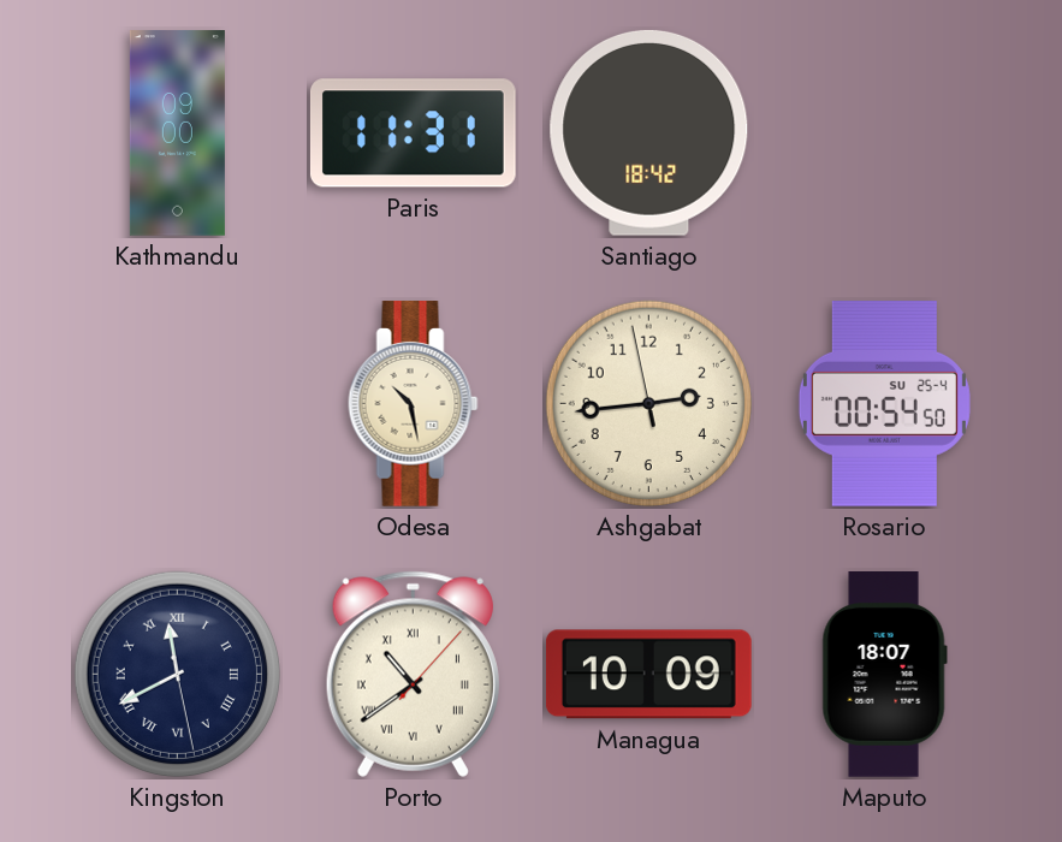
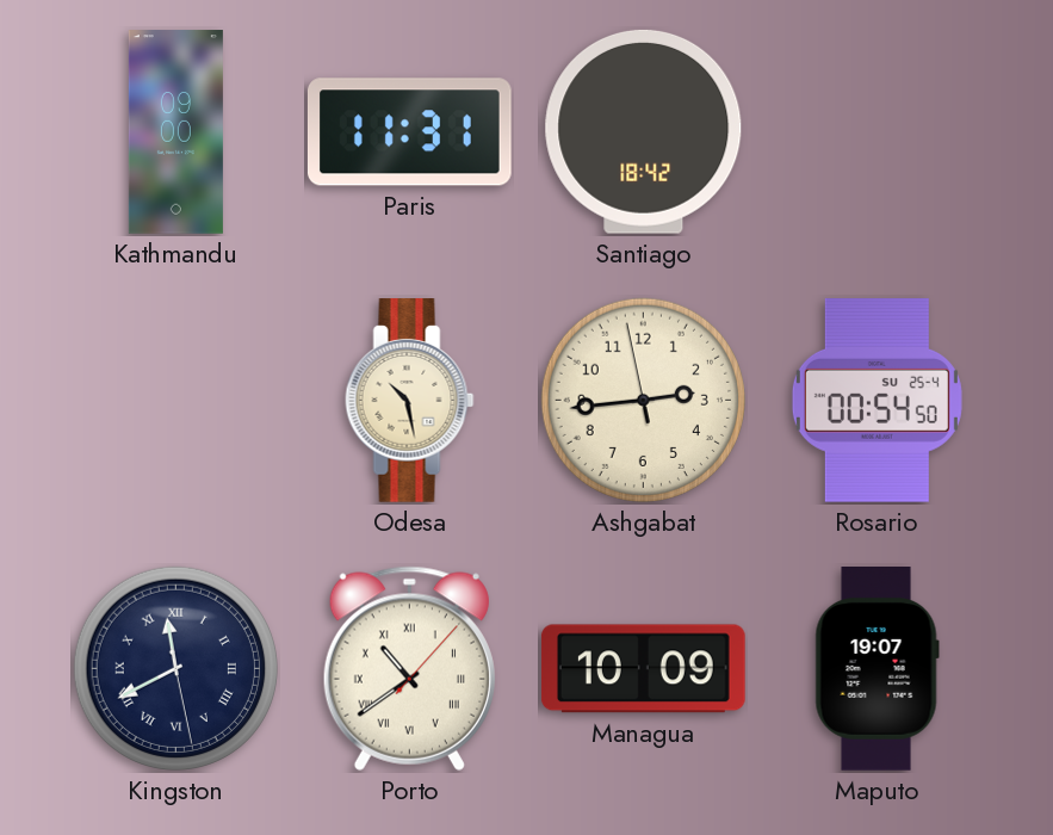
Maputo: 18:07 -> 19:07 (877, 669)
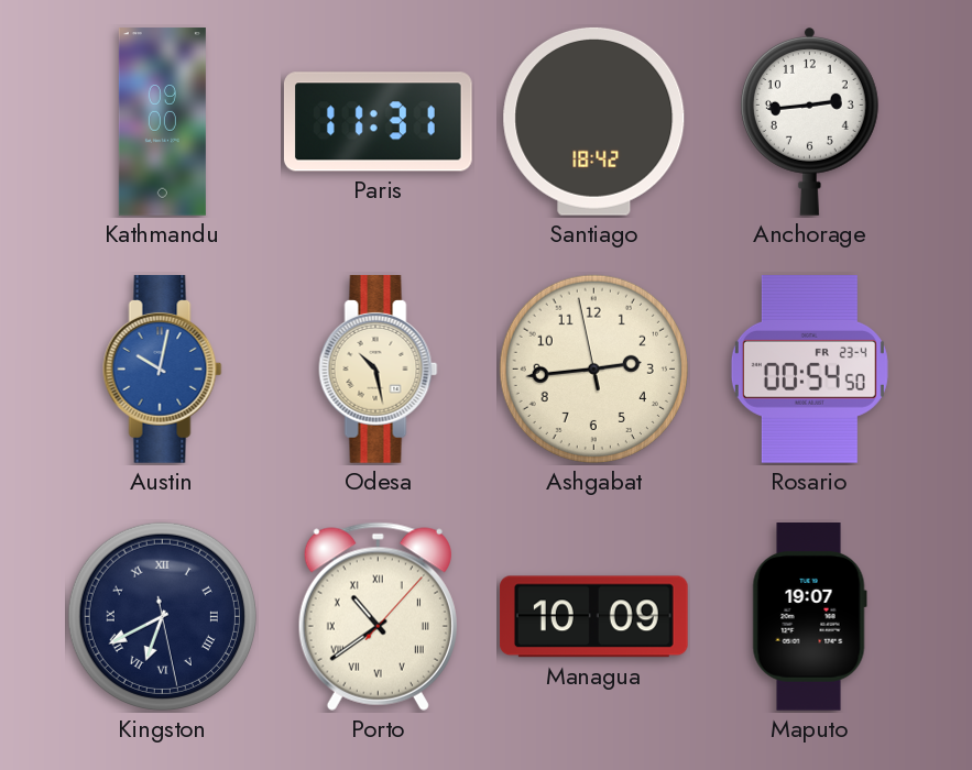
Anchorage: none -> 2:44 (809, 121)
Austin: none -> 10:02 (163, 370)
Rosario date: SU 25-4 -> FR 23-4 (809, 370)
Kingston: 11:40 -> 6:40 (162, 616)
